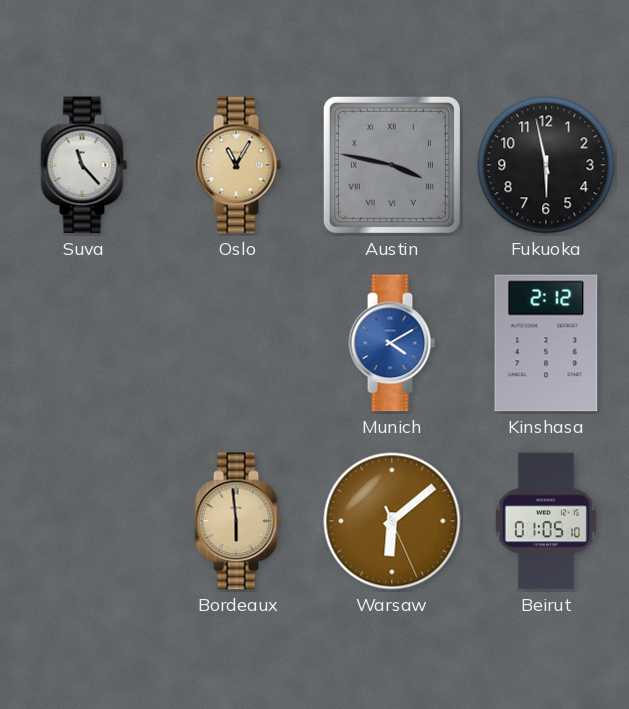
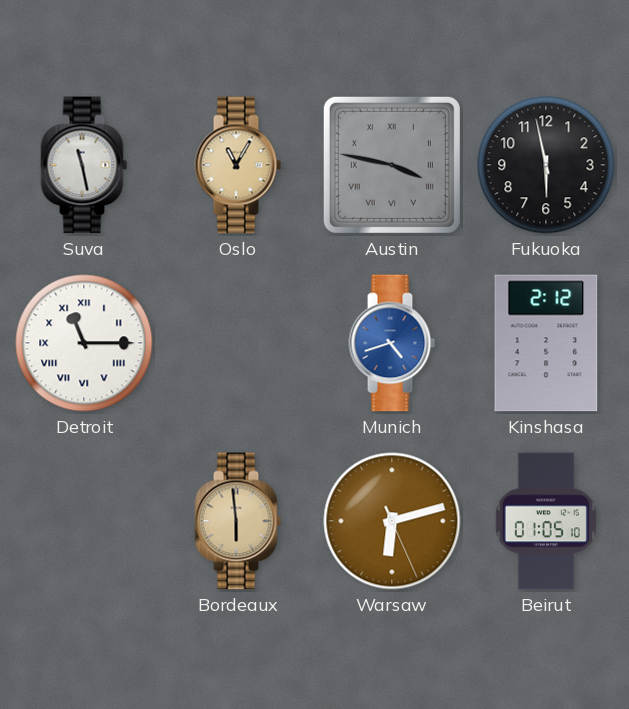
Suva: 11:23 -> 11:28 (84, 165)
Detroit: none -> 11:15 (84, 343)
Munich: 4:10 -> 4:42 (392, 343)
Warsaw: 6:08 -> 6:12 (392, 521)
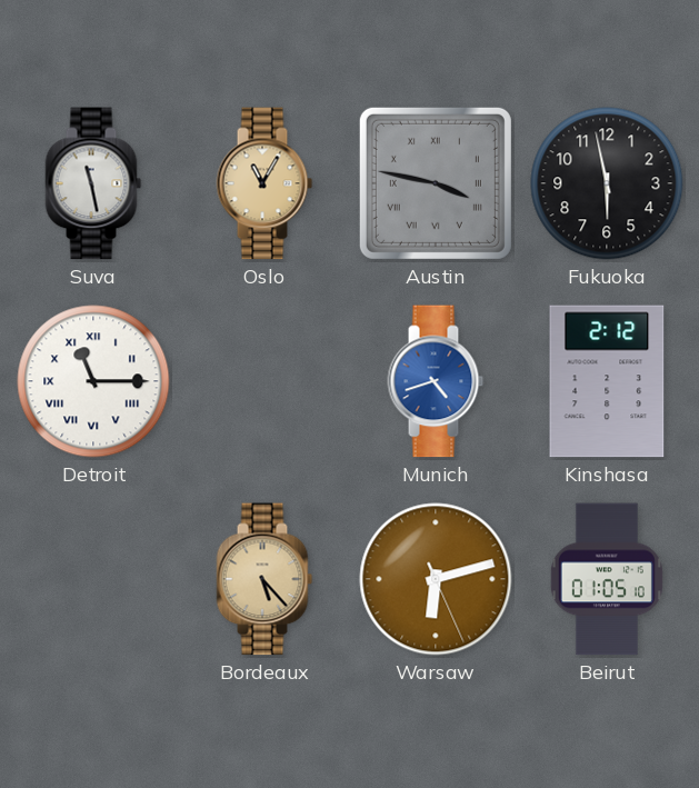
Bordeaux: 5:59 -> 5:23 (264, 579)
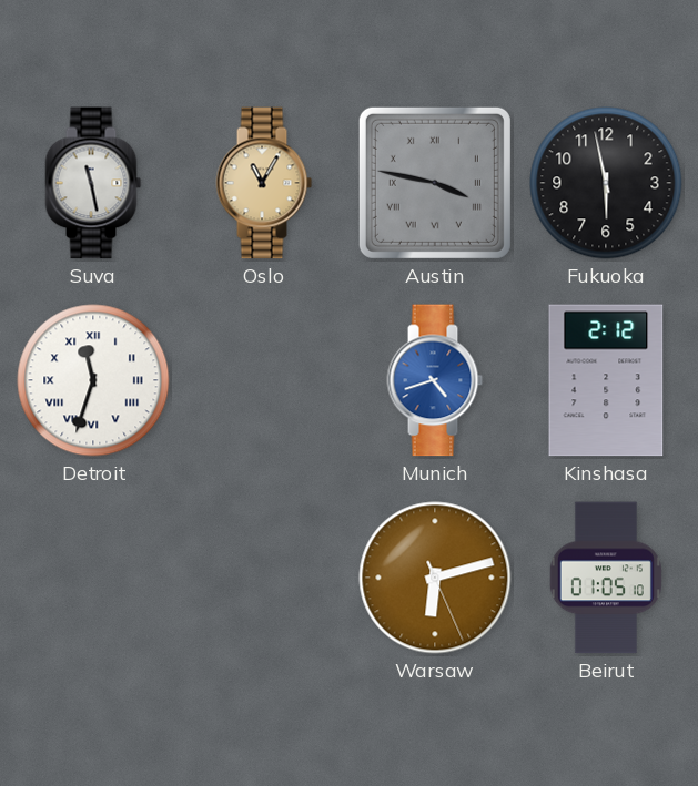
Detroit: 11:15 -> 11:33 (93, 380)
Bordeaux: 5:23 -> none (264, 579)
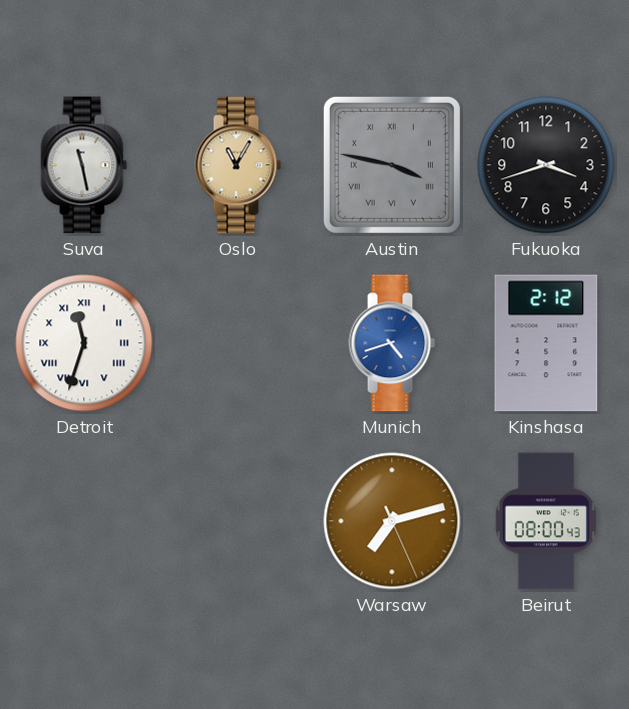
Fukuoka: 5:58 -> 3:42 (546, 165)
Warsaw: 6:12 -> 7:12 (392, 521)
Beirut: 01:05 -> 08:00 (546, 521)
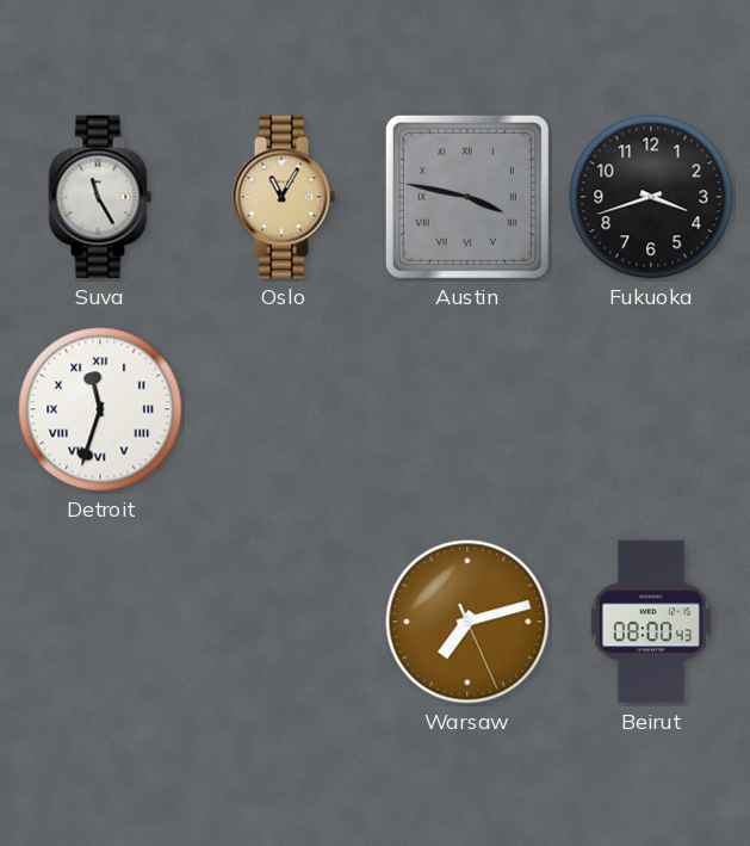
Suva: 11:28 -> 11:25 (100, 197)
Munich: 4:42 -> none (392, 343)
Kinshasa: 2:12 -> none (546, 343)
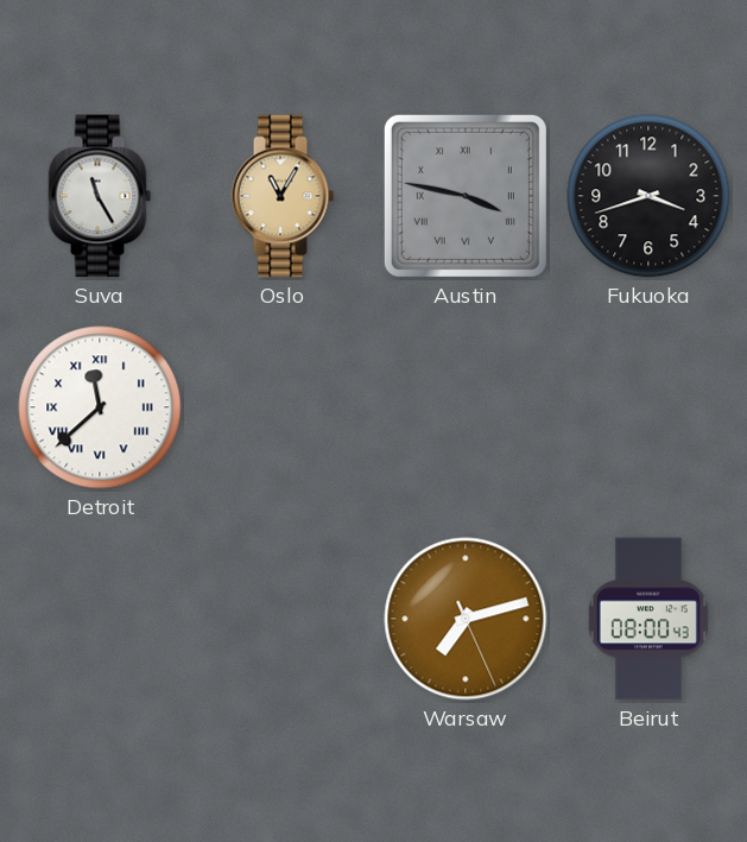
Detroit: 11:33 -> 11:38 (100, 407)
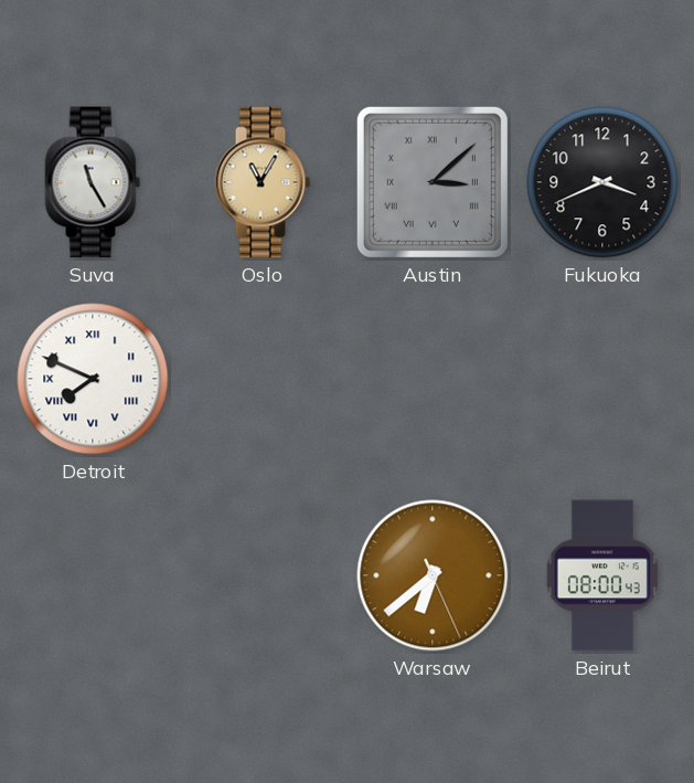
Austin: 3:47 -> 3:08 (433, 182)
Fukuoka: 3:42 -> 3:41 (602, 182)
Detroit: 11:38 -> 7:49 (93, 379)
Warsaw: 7:12 -> 6:38 (433, 575)
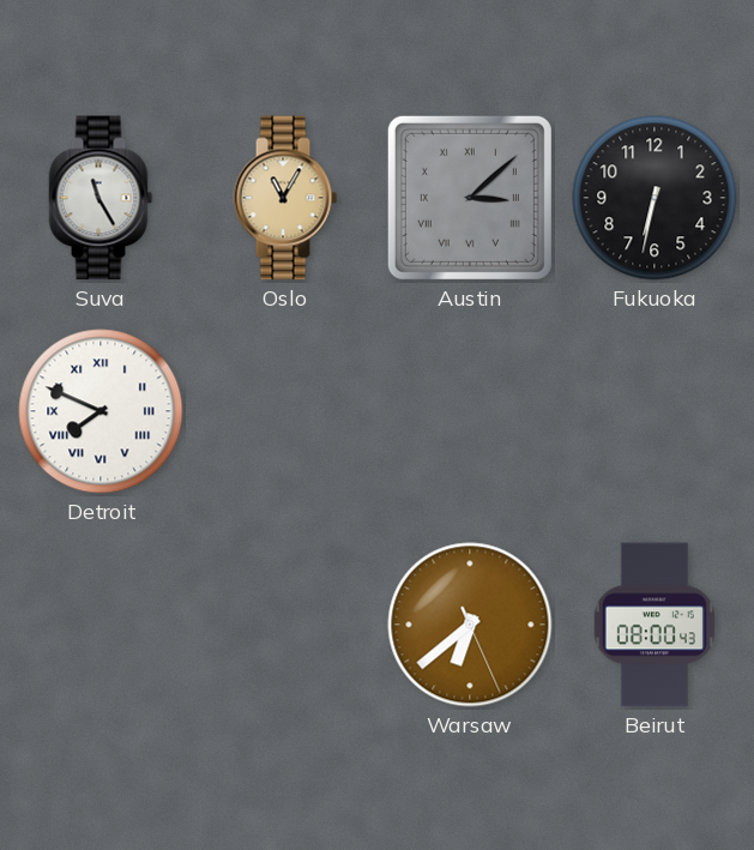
Fukuoka: 3:41 -> 6:32 (655, 198)
